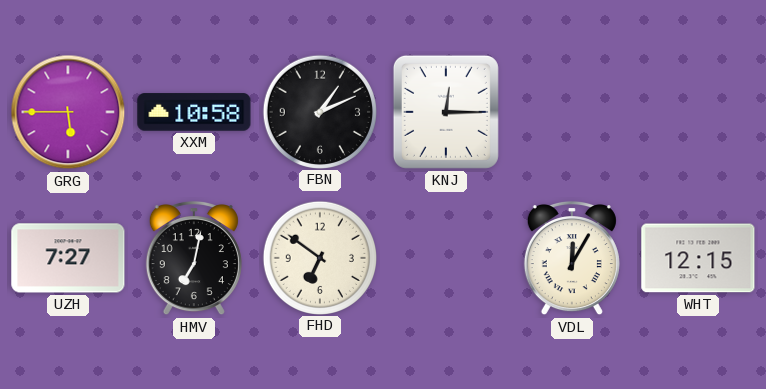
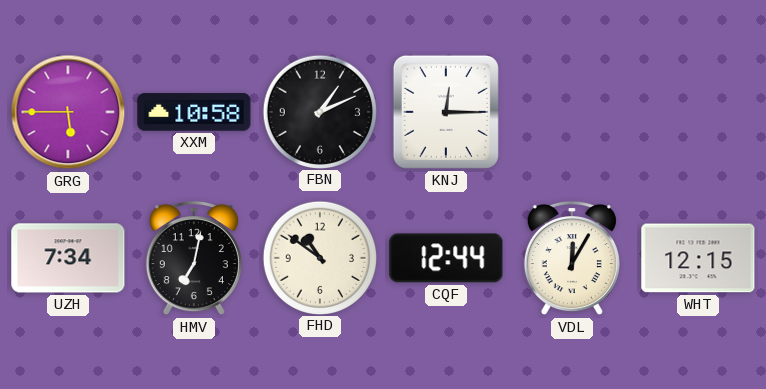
UZH: 7:27 -> 7:34 (68, 258)
FHD: 6:51 -> 10:51 (319, 257)
CQF: none -> 12:44 (446, 258)
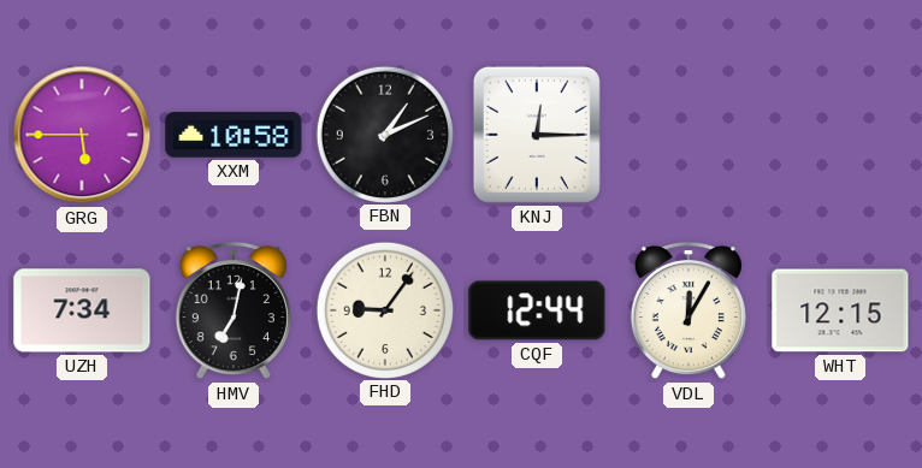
FHD: 10:51 -> 9:06 (384, 309)
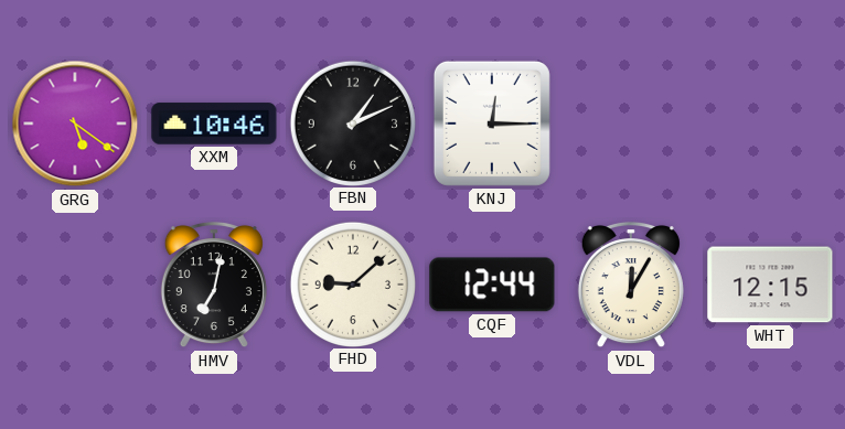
GRG: 5:45 -> 5:21 (75, 124)
XXM: 10:58 -> 10:46 (214, 124)
UZH: 7:34 -> none (82, 310)
FHD: 9:06 -> 9:08 (352, 283)
